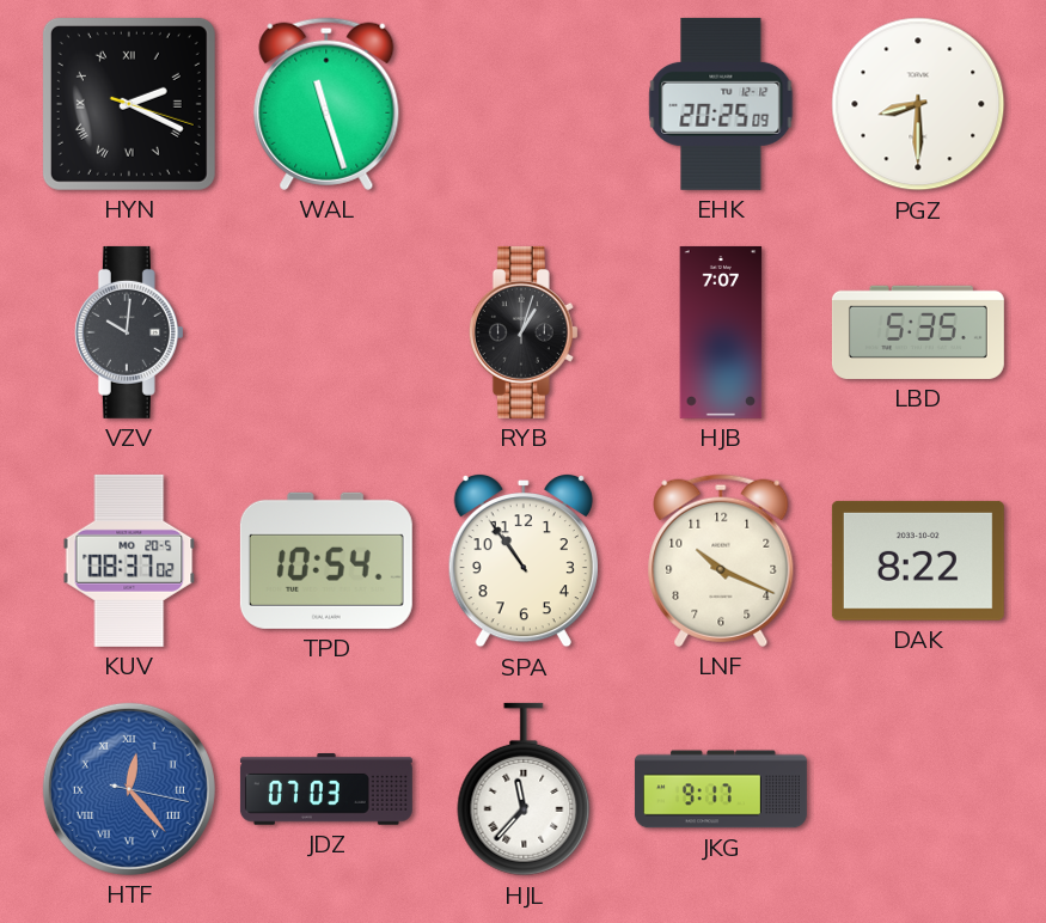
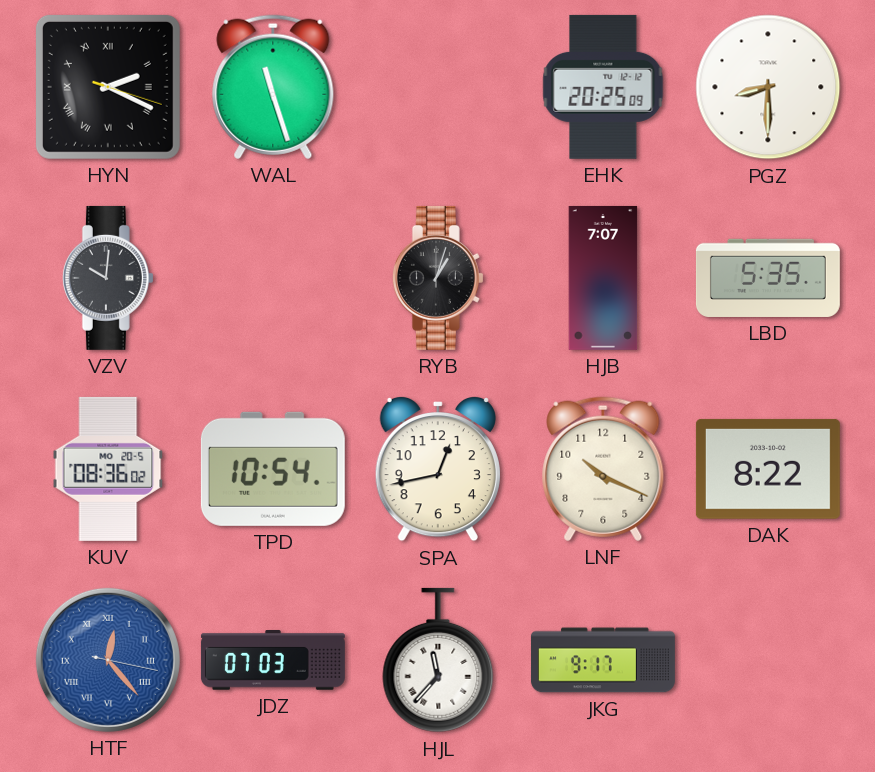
KUV: 08:37 -> 08:36 (108, 469)
SPA: 10:54 -> 12:43 (438, 469)
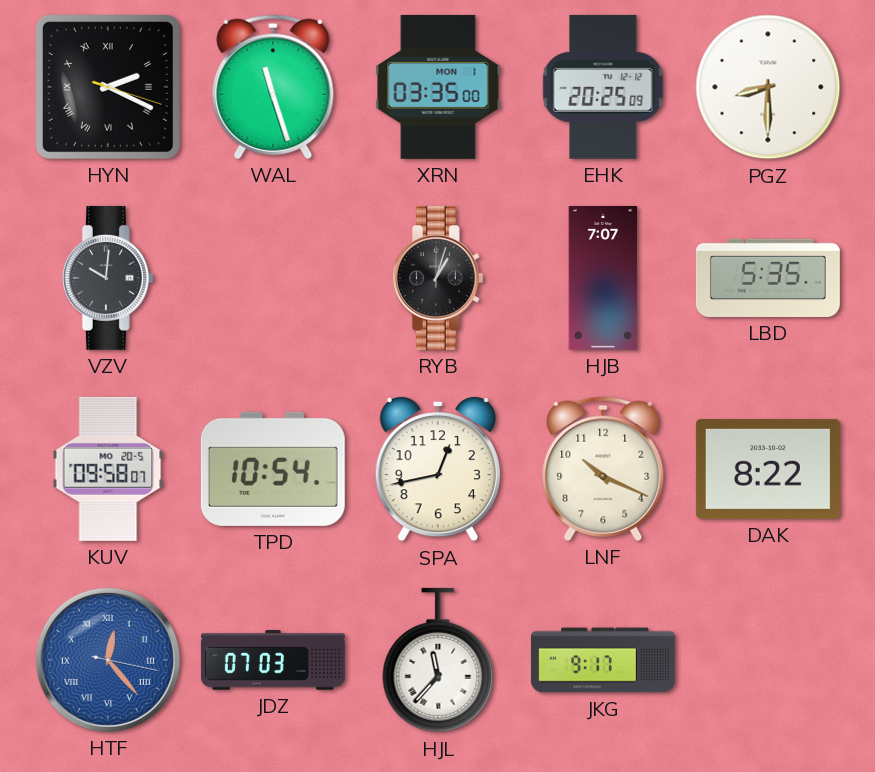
XRN: none -> 03:35 (438, 87)
KUV: 08:36 -> 09:58 (108, 469)
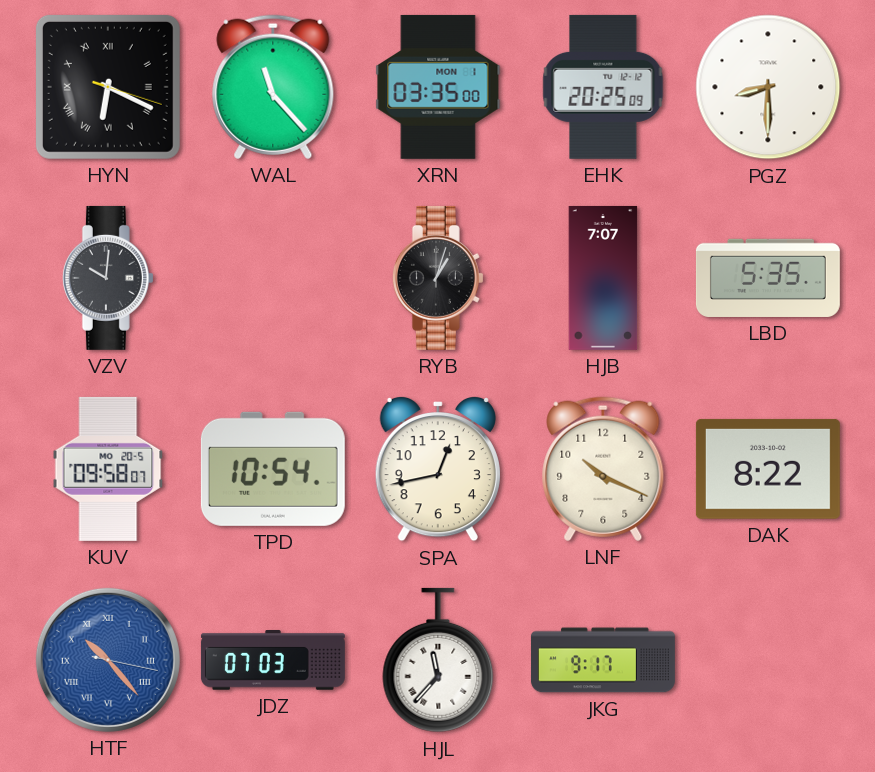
HYN: 2:19 -> 6:19 (108, 87)
WAL: 11:27 -> 11:23 (273, 87)
HTF: 12:23 -> 10:23 (108, 660)
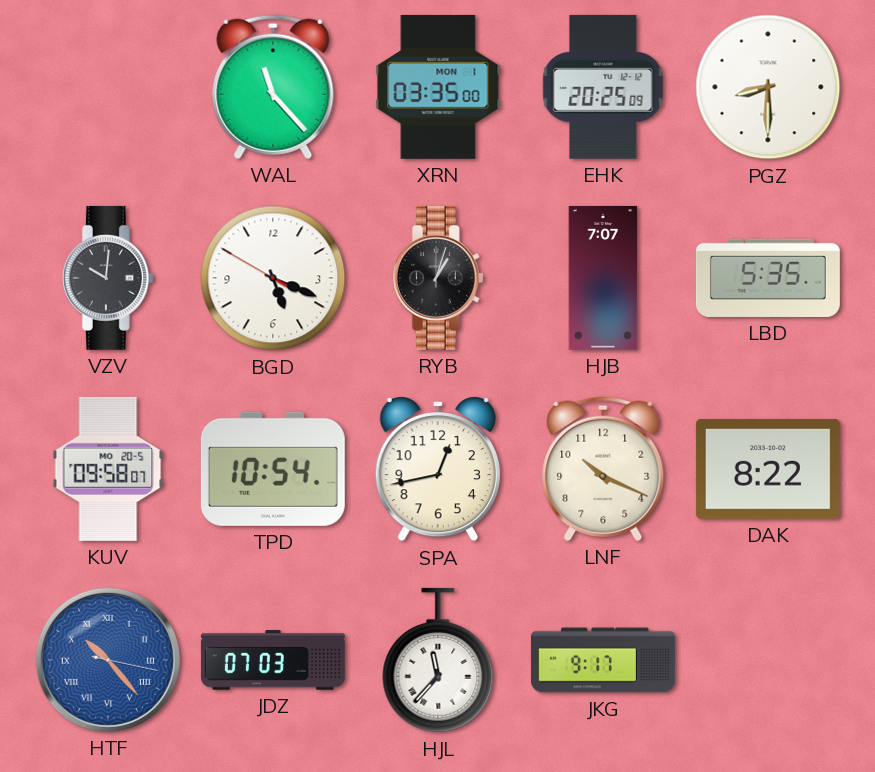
HYN: 6:19 -> none (108, 87)
BGD: none -> 5:18 (273, 278)
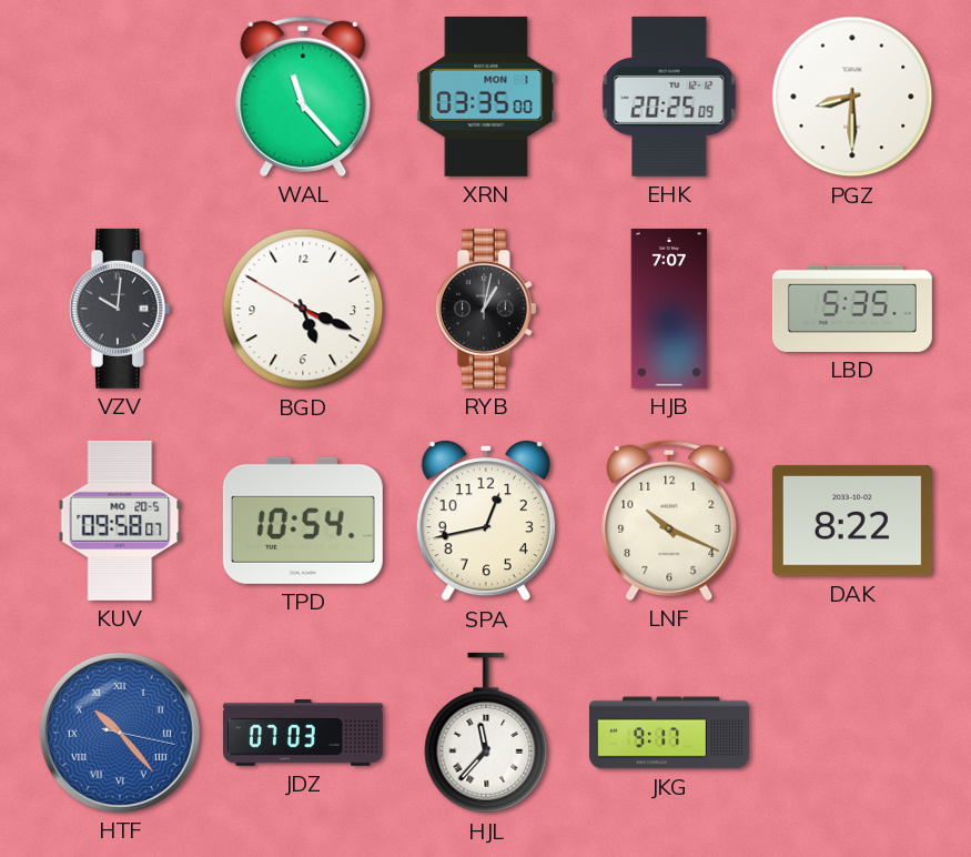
RYB: 1:03 -> 1:02 (486, 309)
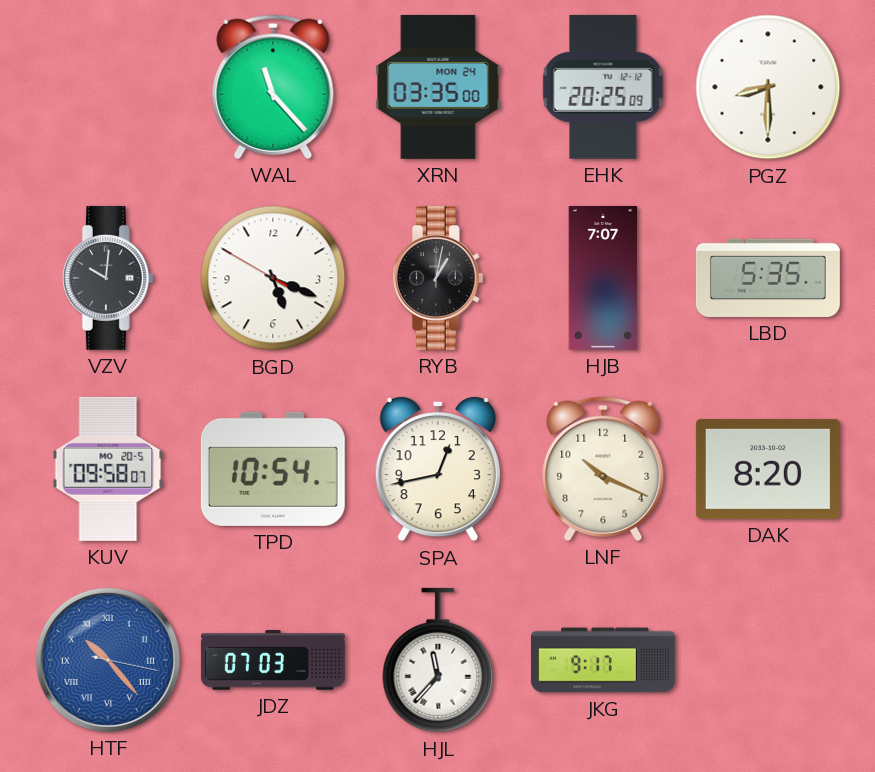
XRN date: MON 1 -> MON 24 (438, 87)
DAK: 8:22 -> 8:20 (768, 469)
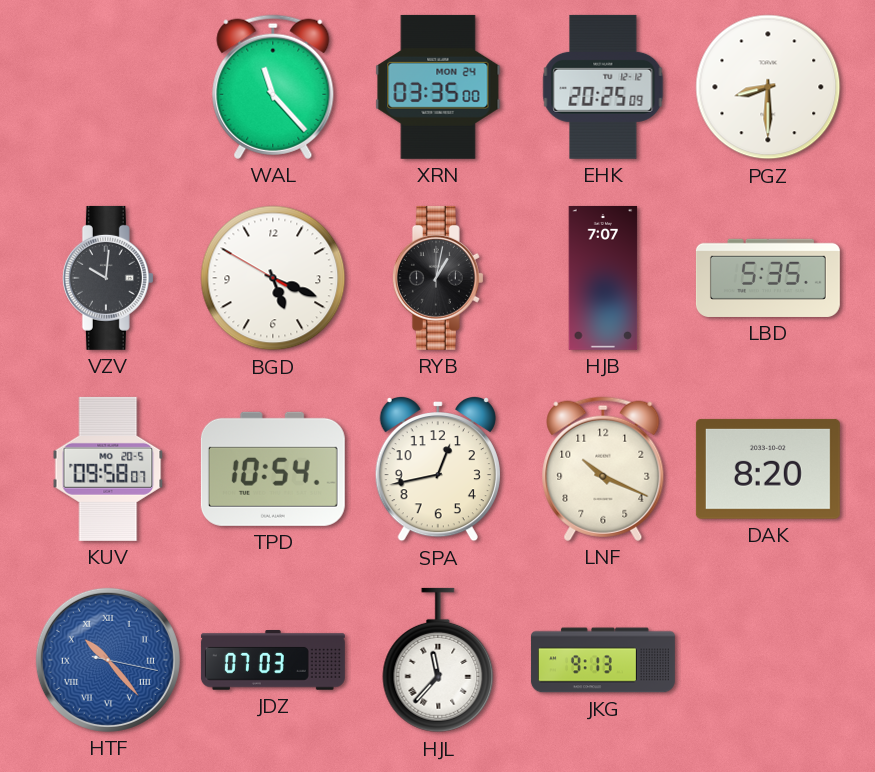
JKG: 9:17 -> 9:13 (603, 660)
